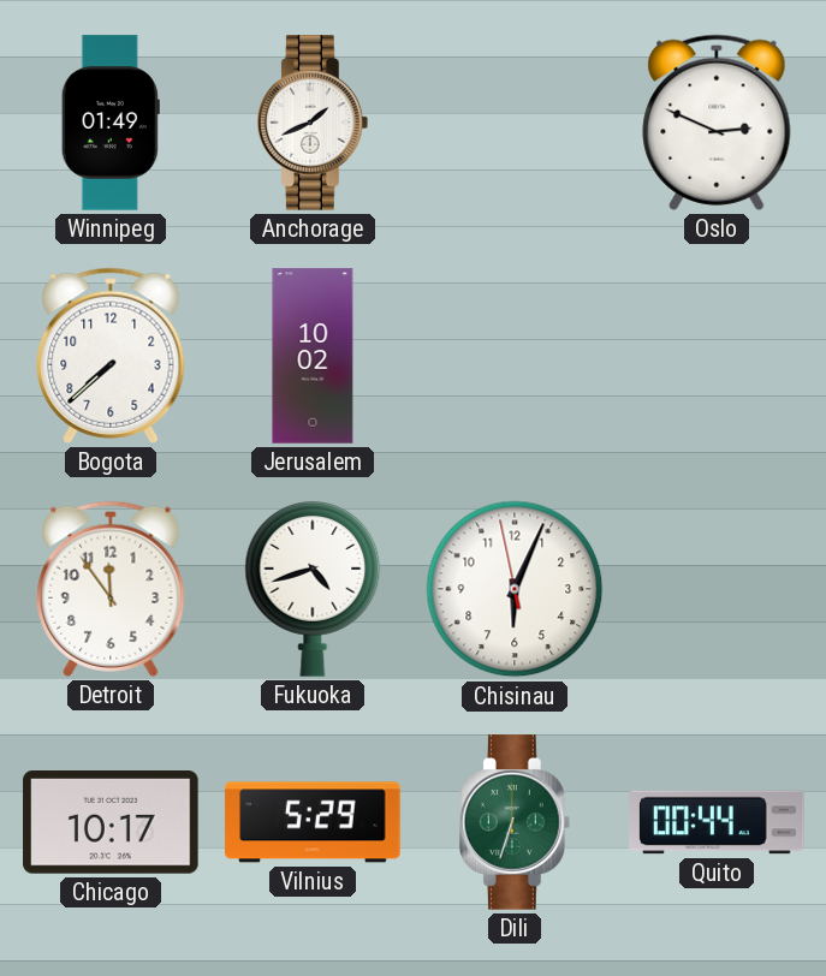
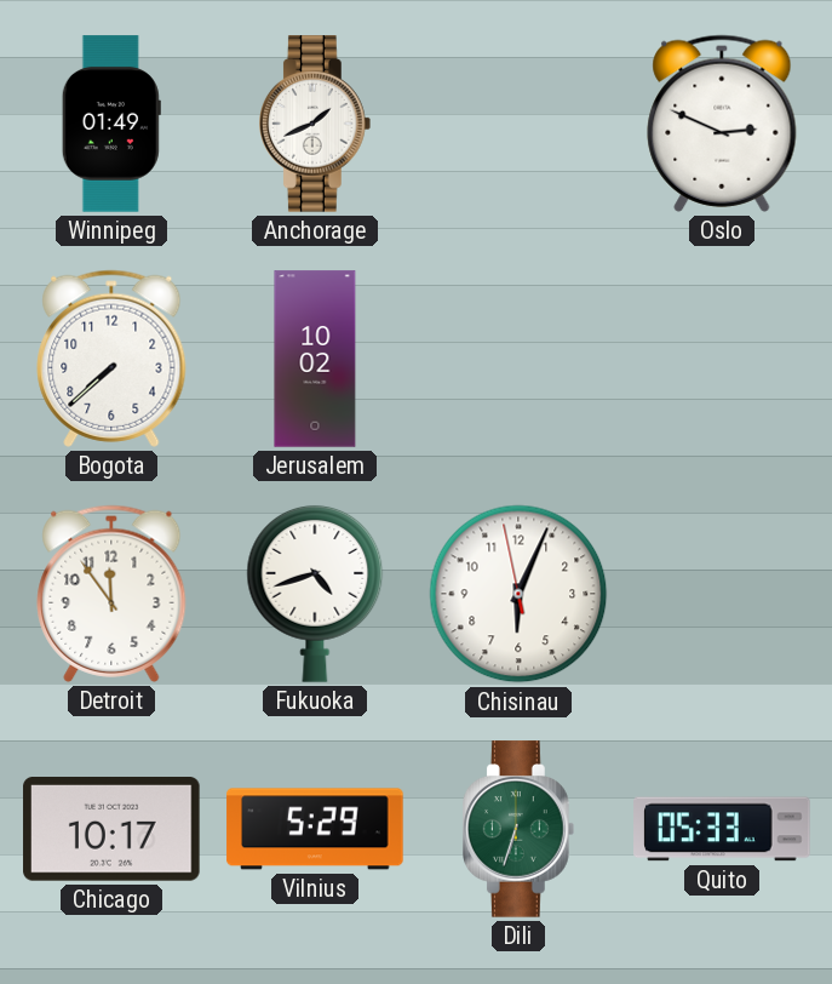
Quito: 00:44 -> 05:33 (722, 829)
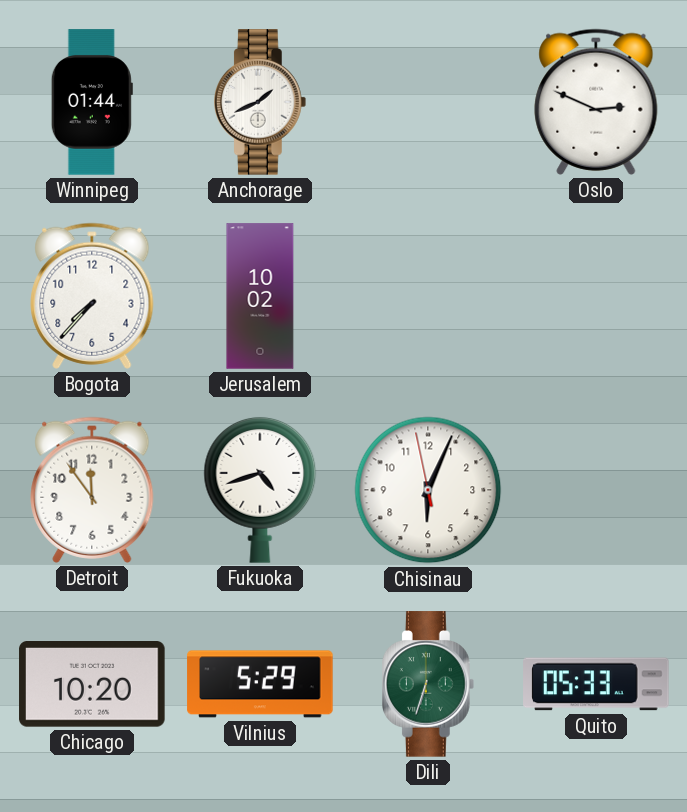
Winnipeg: 01:49 -> 01:44 (92, 102)
Bogota: 7:38 -> 7:37 (92, 296)
Chicago: 10:17 -> 10:20 (92, 685)
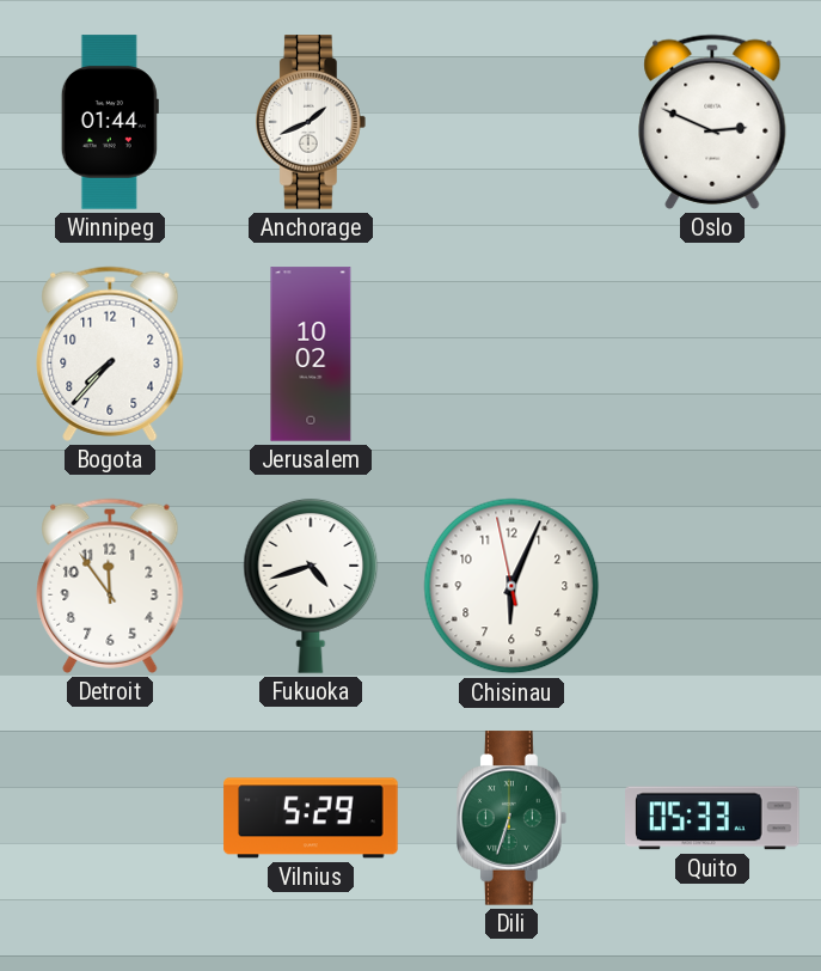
Chicago: 10:20 -> none (92, 685)
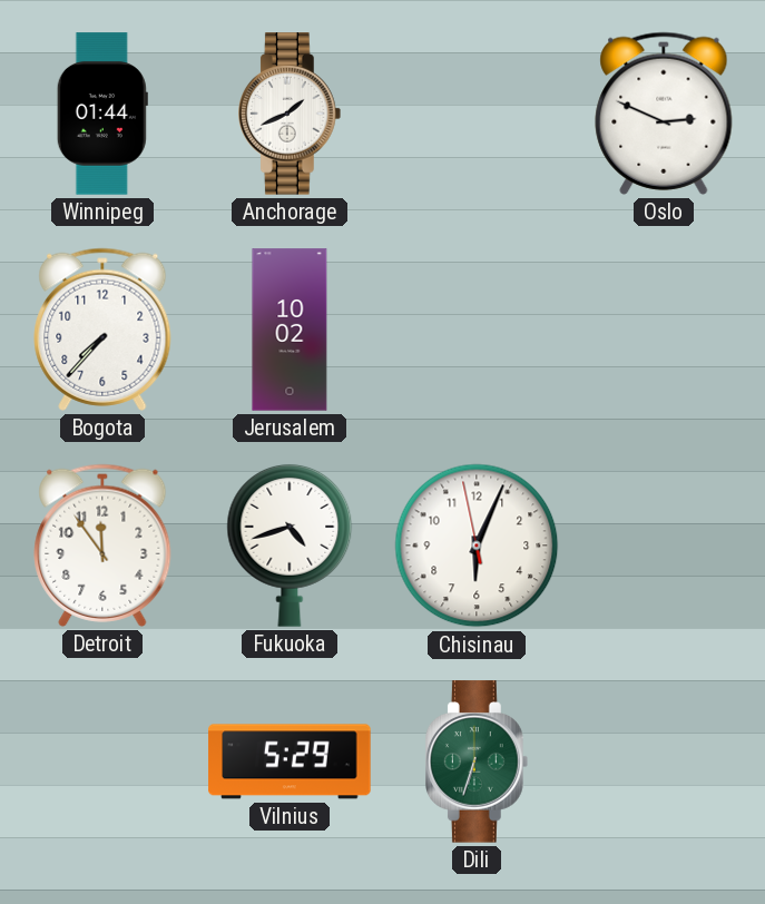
Quito: 05:33 -> none (712, 818)
